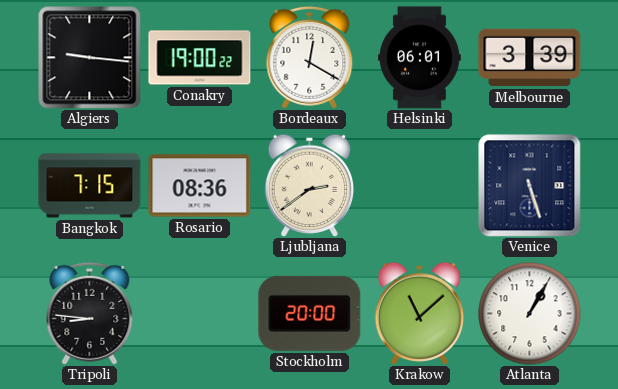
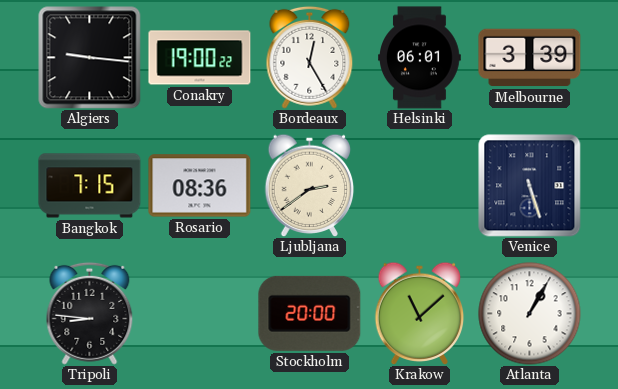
Bordeaux: 12:20 -> 12:25 (310, 57)
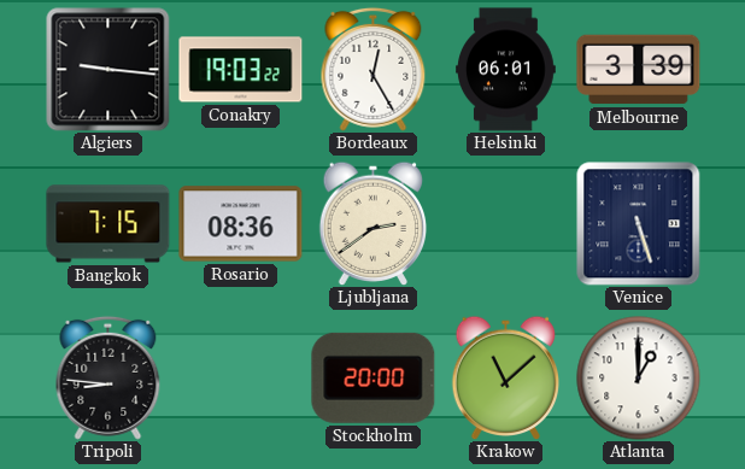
Conakry: 19:00 -> 19:03 (241, 70)
Atlanta: 1:05 -> 1:00 (639, 379)
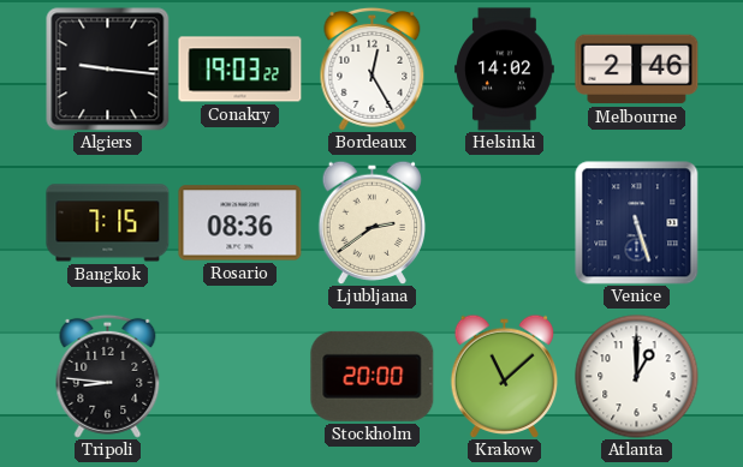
Helsinki: 06:01 -> 14:02 (505, 70)
Melbourne: 3:39 -> 2:46 (637, 70)
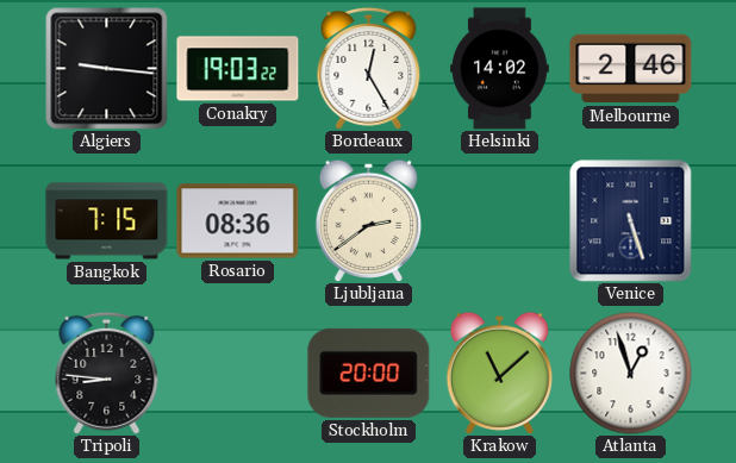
Atlanta: 1:00 -> 12:57 (631, 374)
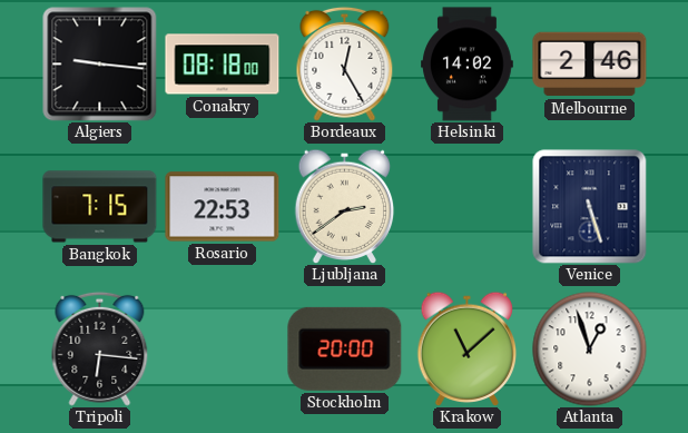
Conakry: 19:03 -> 08:18 (223, 65)
Rosario: 08:36 -> 22:53 (223, 207)
Tripoli: 8:46 -> 6:16 (100, 348)
